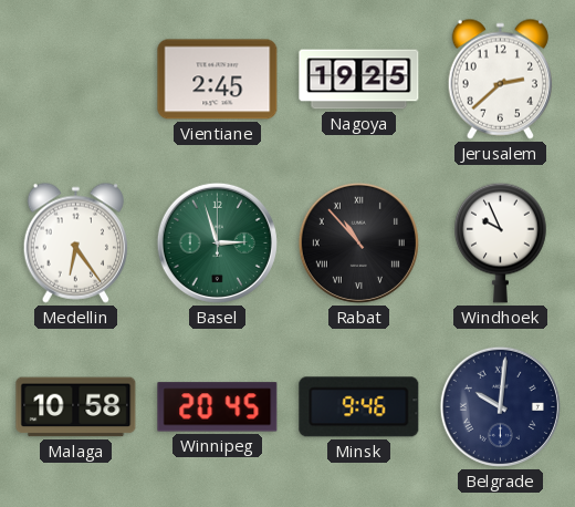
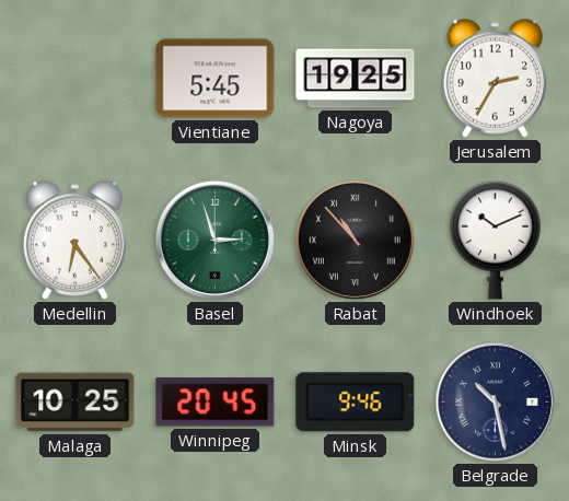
Vientiane: 2:45 -> 5:45 (216, 79)
Jerusalem: 2:38 -> 2:35 (495, 78)
Windhoek: 9:56 -> 10:11 (496, 240)
Malaga: 10:58 -> 10:25 (76, 403)
Belgrade: 10:01 -> 10:28 (495, 401)
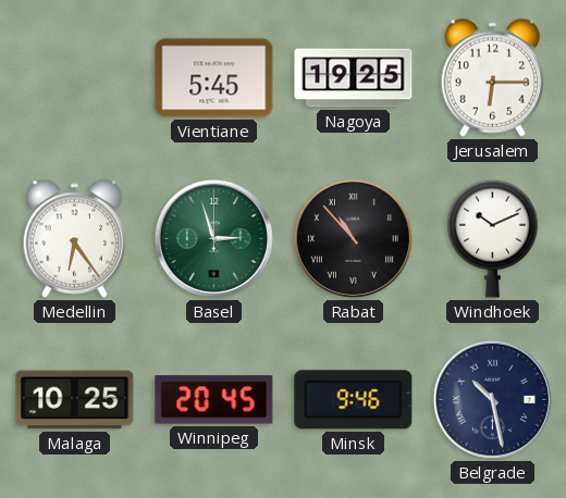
Jerusalem: 2:35 -> 6:15 (492, 77)
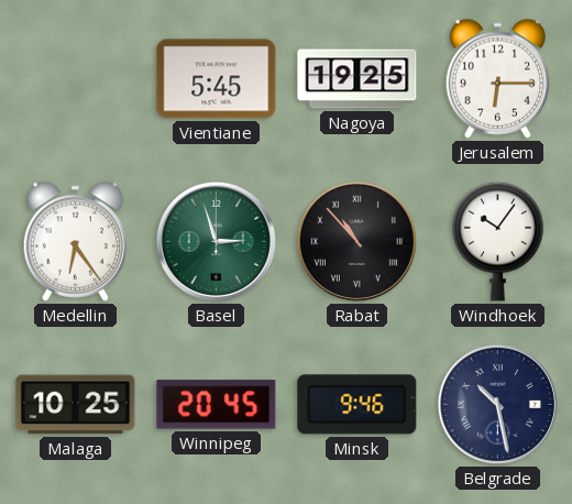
Windhoek: 10:11 -> 10:06 (498, 241)
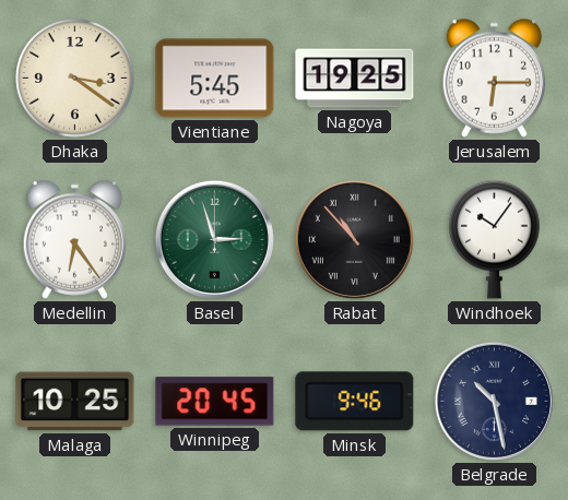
Dhaka: none -> 3:21 (75, 79)
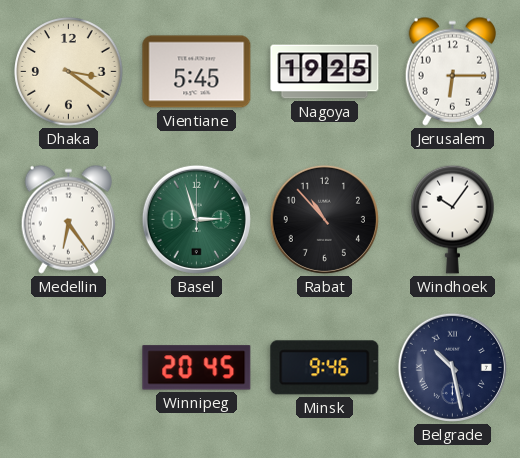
Rabat numerals: Roman -> Arabic (324, 219)
Malaga: 10:25 -> none (75, 402)
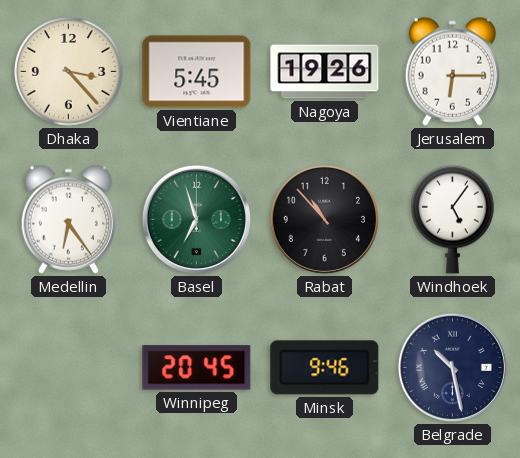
Dhaka: 3:21 -> 3:23 (69, 72)
Nagoya: 19:25 -> 19:26 (325, 72)
Basel: 2:57 -> 6:57 (196, 219)
Windhoek: 10:06 -> 5:06 (453, 219)
